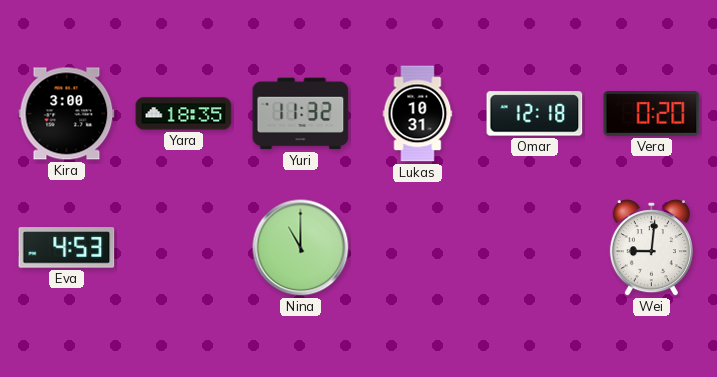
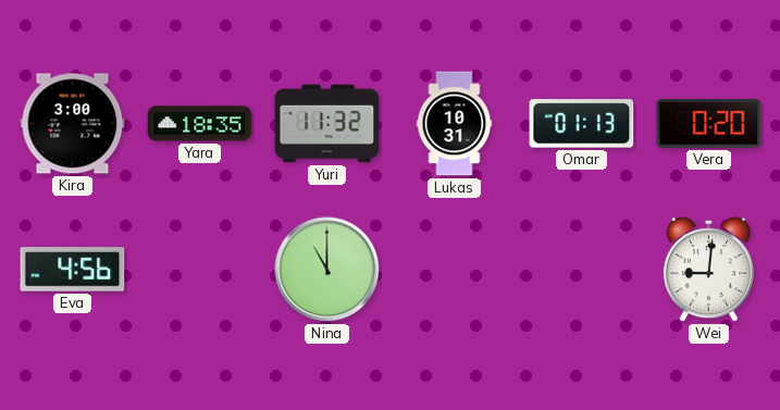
Omar: 12:18 -> 01:13 (582, 124)
Eva: 4:53 -> 4:56 (73, 270)
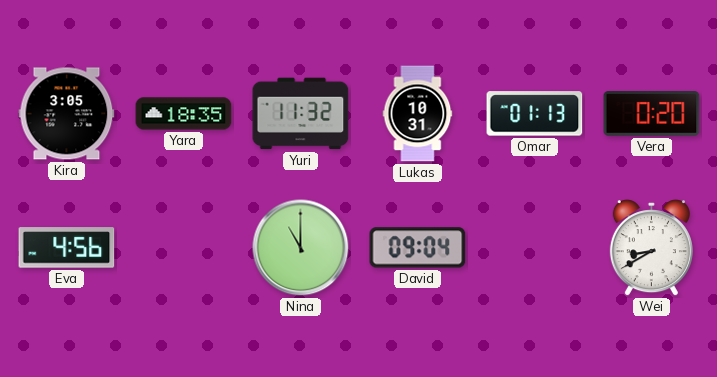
Kira: 3:00 -> 3:05 (67, 114)
David: none -> 09:04 (418, 248)
Wei: 9:01 -> 8:40 (651, 248)
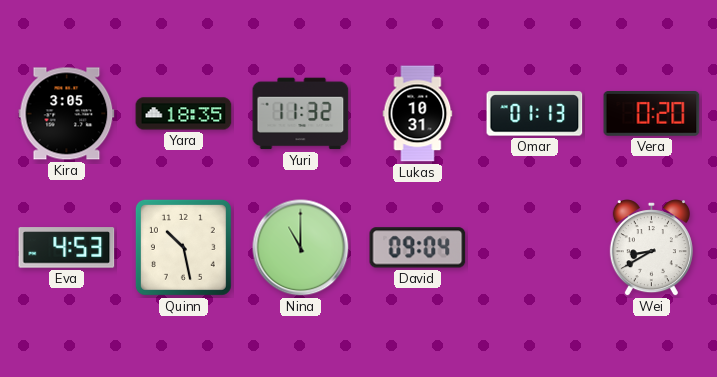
Eva: 4:56 -> 4:53 (67, 248)
Quinn: none -> 10:28 (183, 247)
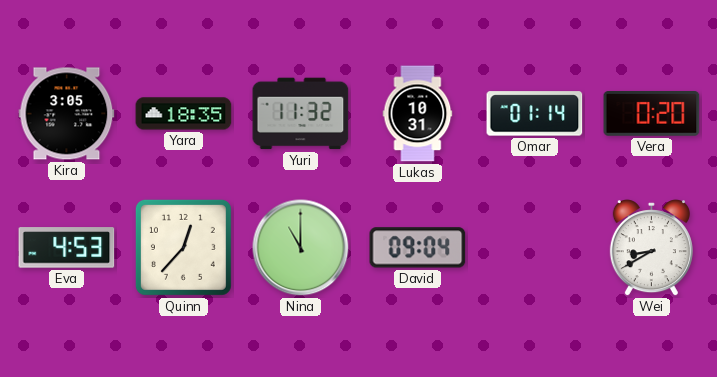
Omar: 01:13 -> 01:14 (535, 114)
Quinn: 10:28 -> 12:37 (183, 247)
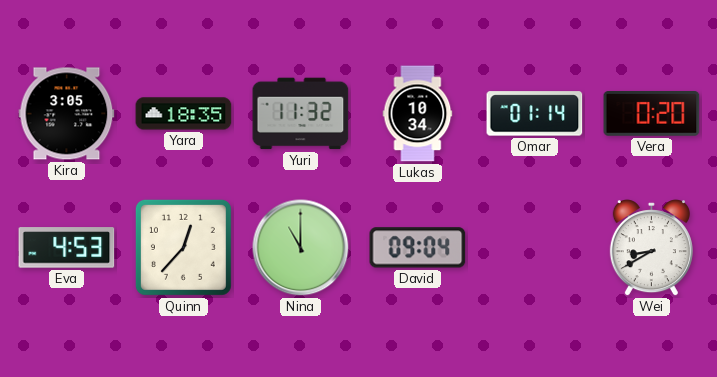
Lukas: 10:31 -> 10:34 (418, 114)
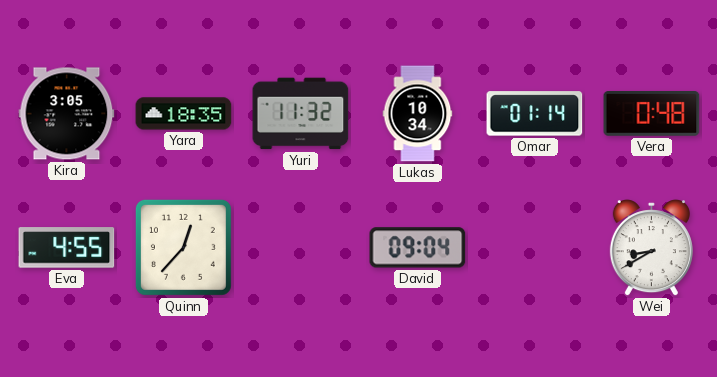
Vera: 0:20 -> 0:48 (652, 114)
Eva: 4:53 -> 4:55 (67, 248)
Nina: 11:00 -> none (301, 248)
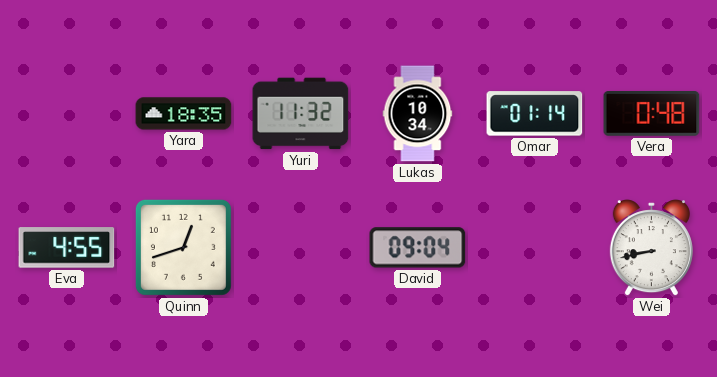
Kira: 3:05 -> none (67, 114)
Quinn: 12:37 -> 12:42 (183, 247)
Wei: 8:40 -> 8:43 (651, 248)
